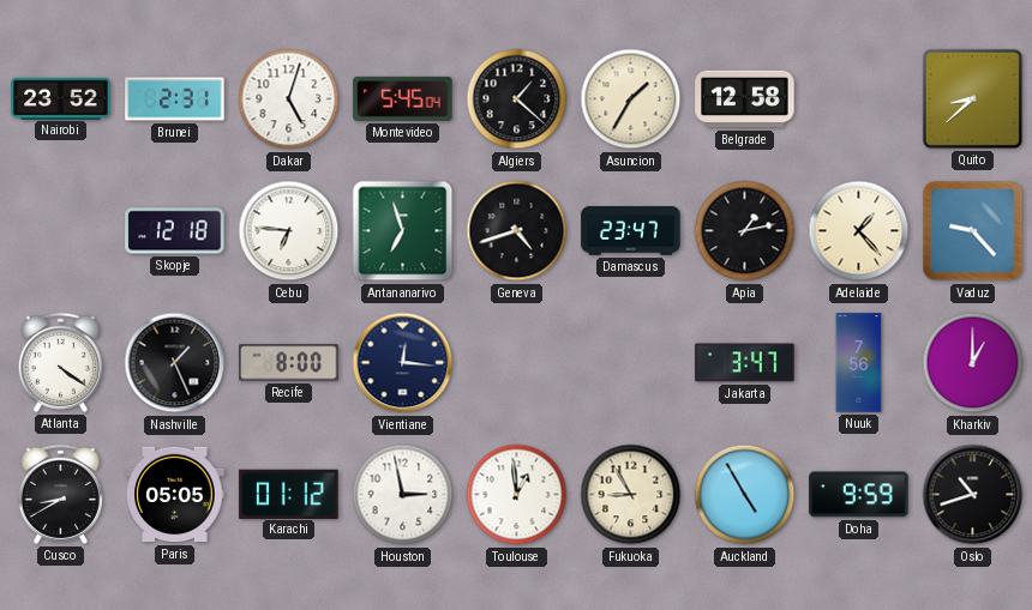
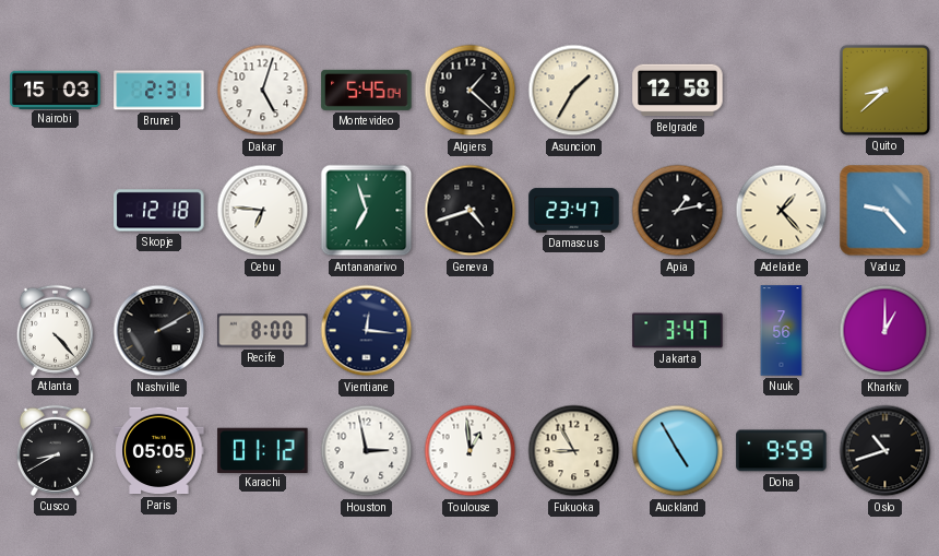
Nairobi: 23:52 -> 15:03 (56, 90)
Atlanta: 4:21 -> 4:23 (55, 330)
Nashville: 1:26 -> 2:10 (159, 331)
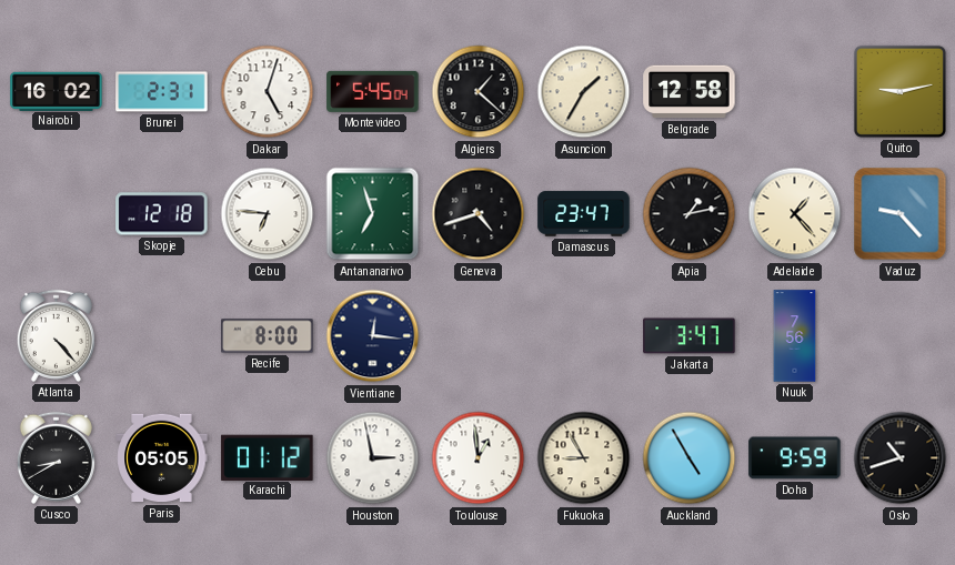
Nairobi: 15:03 -> 16:02 (57, 91)
Quito: 8:38 -> 9:13 (899, 91)
Nashville: 2:10 -> none (159, 331)
Kharkiv: 1:00 -> none (885, 331)
